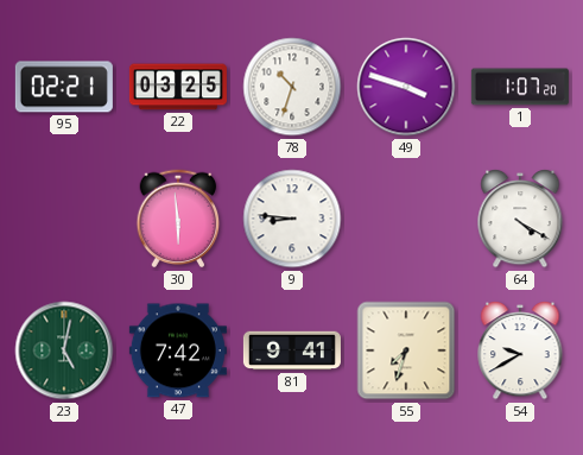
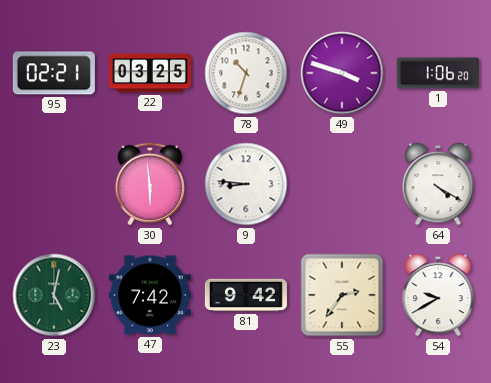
1: 1:07 -> 1:06 (438, 73)
81: 9:41 -> 9:42 (246, 295)
55: 7:33 -> 2:36 (342, 295)
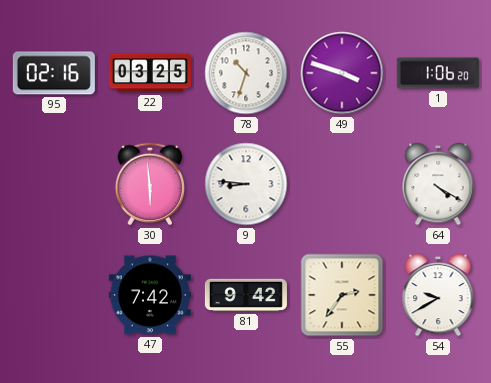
95: 02:21 -> 02:16 (54, 73)
23: 5:02 -> none (54, 295)
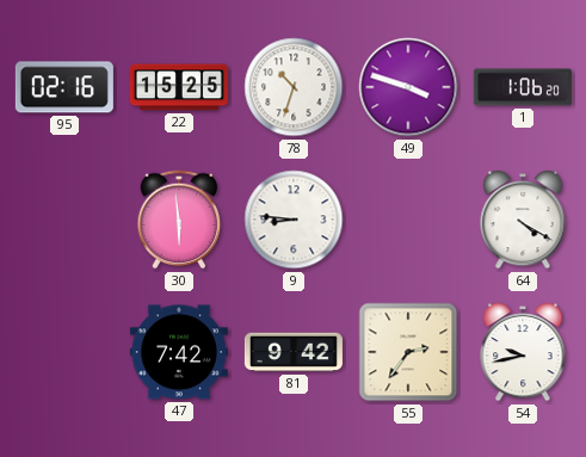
22: 03:25 -> 15:25 (179, 87)
54: 9:40 -> 9:43 (523, 353)
